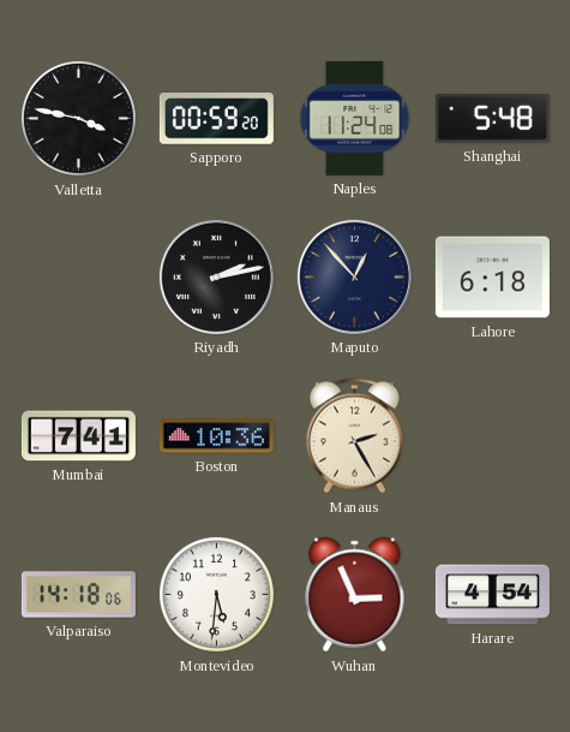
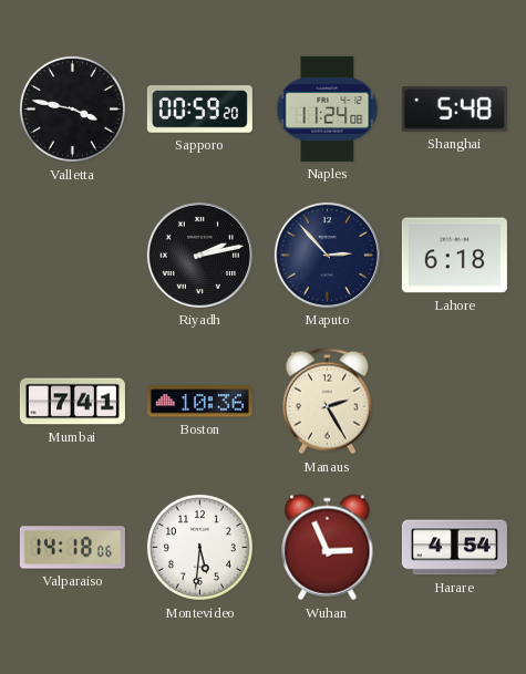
Maputo: 12:53 -> 2:53 (327, 255)
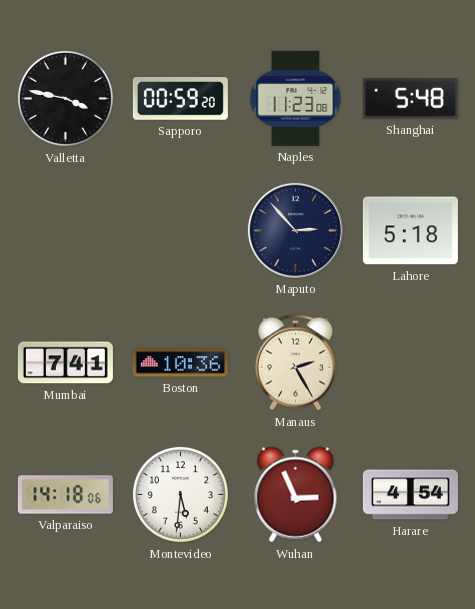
Naples: 11:24 -> 11:23 (296, 98)
Riyadh: 2:13 -> none (199, 255)
Lahore: 6:18 -> 5:18 (410, 231)
